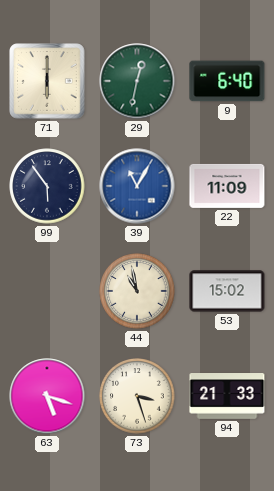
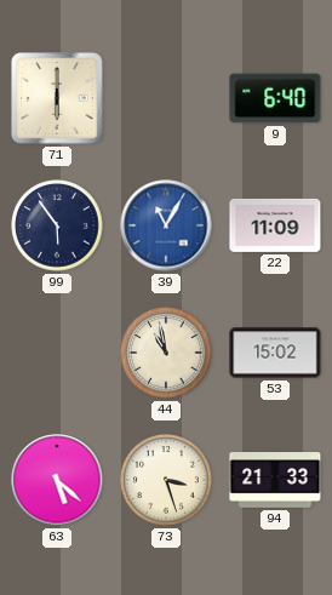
29: 12:32 -> none (137, 81)
63: 5:18 -> 5:22 (57, 480)
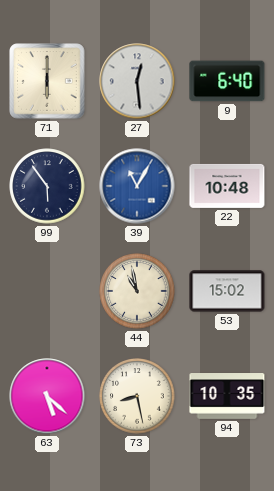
27: none -> 12:29 (137, 81)
22: 11:09 -> 10:48 (227, 186)
73: 3:27 -> 8:28 (137, 396)
94: 21:33 -> 10:35 (227, 397)
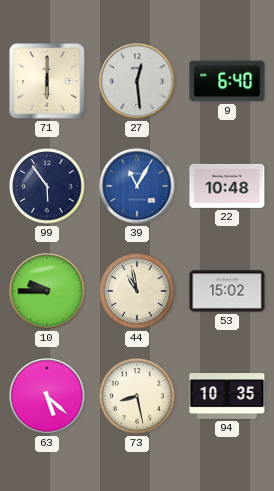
10: none -> 9:45 (47, 291)
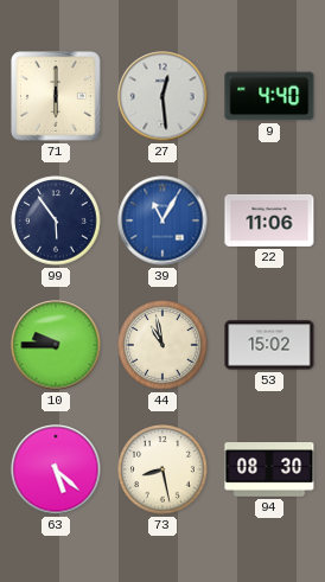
9: 6:40 -> 4:40 (269, 96)
22: 10:48 -> 11:06 (269, 220)
94: 10:35 -> 08:30 (269, 471)
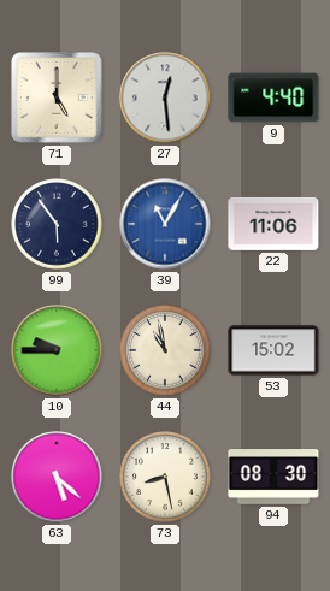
71: 6:00 -> 5:00 (57, 97)
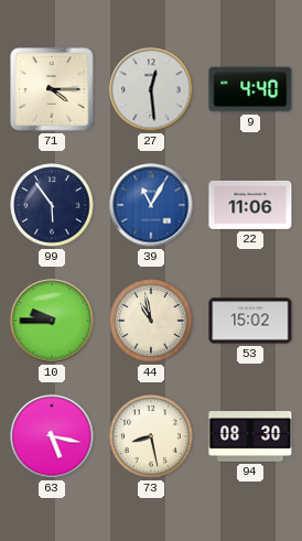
71: 5:00 -> 4:15 (52, 89)
63: 5:22 -> 5:17 (52, 436)
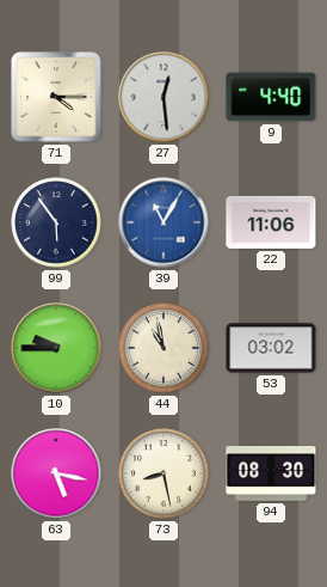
53: 15:02 -> 03:02 (271, 348)
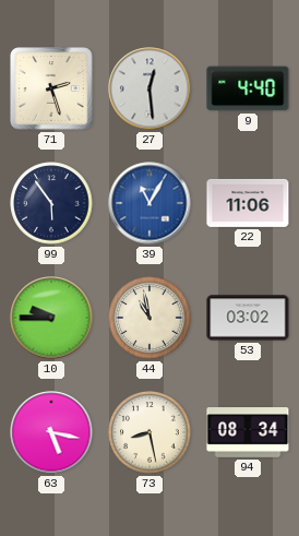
71: 4:15 -> 2:27 (51, 88)
94: 08:30 -> 08:34 (248, 433)
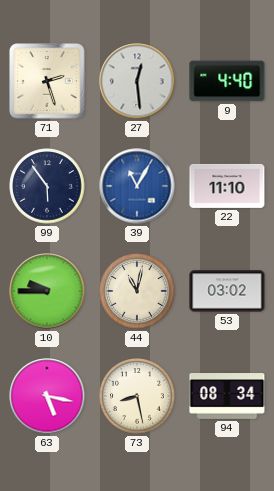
22: 11:06 -> 11:10 (227, 186)
44: 10:58 -> 11:02 (137, 291)
